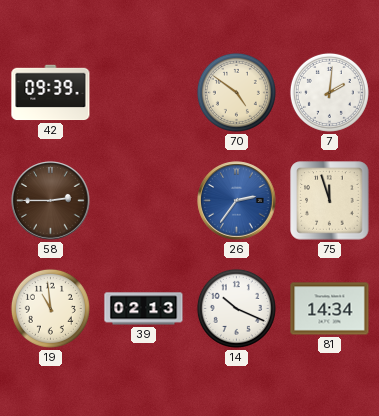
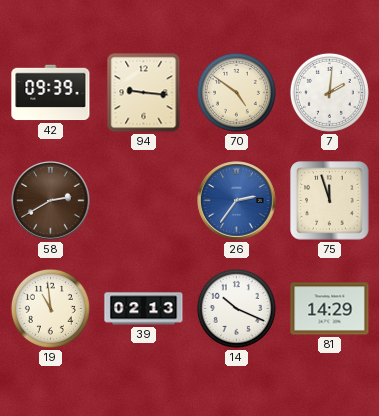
94: none -> 9:16 (144, 93)
58: 2:45 -> 2:40 (51, 201)
81: 14:34 -> 14:29 (330, 309)
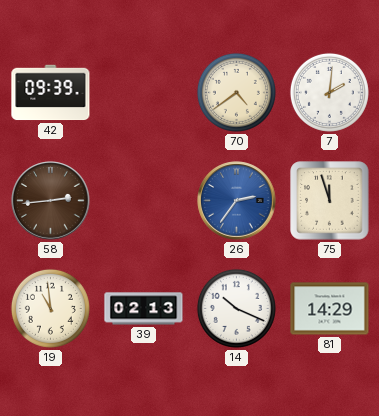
94: 9:16 -> none (144, 93)
70: 4:51 -> 4:39 (236, 92)
58: 2:40 -> 2:44 (51, 201)
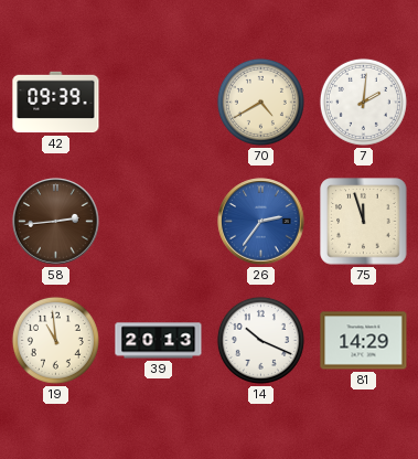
70: 4:39 -> 4:40 (260, 102)
39: 02:13 -> 20:13 (159, 341)
